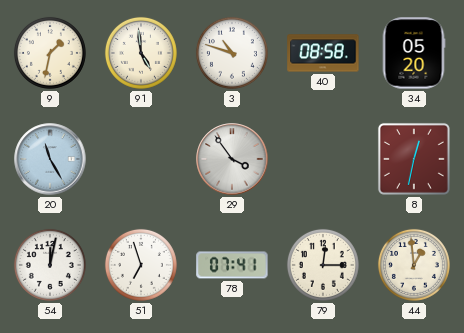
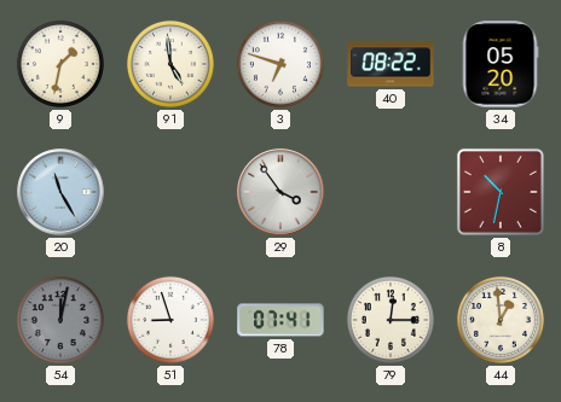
3: 10:48 -> 6:48 (280, 64)
40: 08:58 -> 08:22 (391, 64)
8: 12:32 -> 10:32 (501, 192)
54 dial: white -> grey (60, 320)
51: 6:57 -> 8:57 (170, 320)
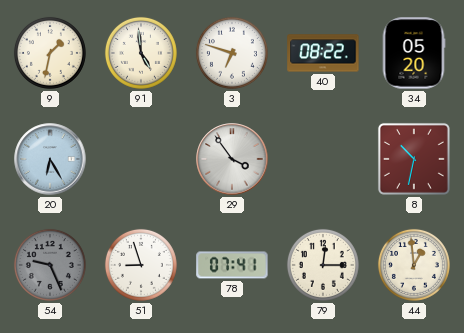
20: 11:25 -> 6:25 (50, 159)
54: 12:02 -> 9:26 (50, 265)
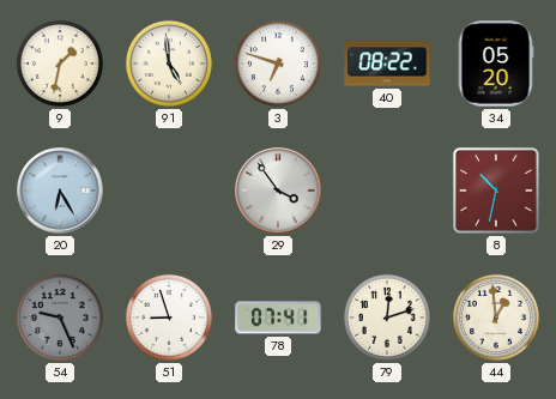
79: 12:15 -> 12:12 (387, 318)
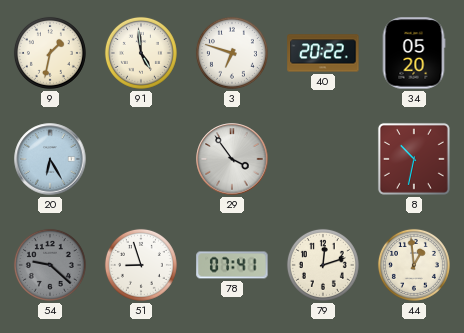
40: 08:22 -> 20:22 (323, 53)
54: 9:26 -> 9:22 (50, 265)
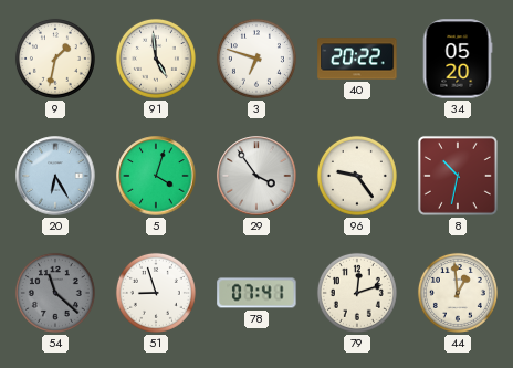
5: none -> 4:03 (156, 176)
96: none -> 9:24 (357, 176)
54: 9:22 -> 11:22 (55, 293)
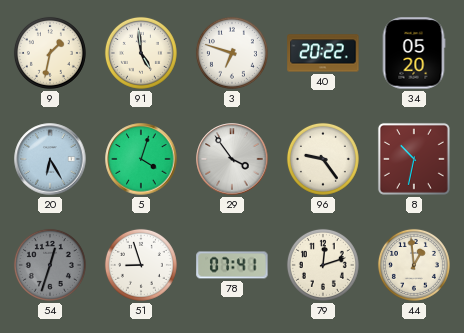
54: 11:22 -> 12:33 (50, 265)
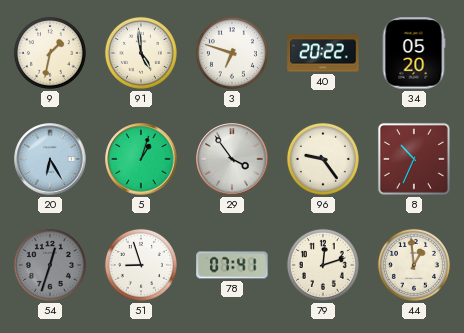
5: 4:03 -> 1:03 (141, 159)
8: 10:32 -> 10:34 (414, 159)
